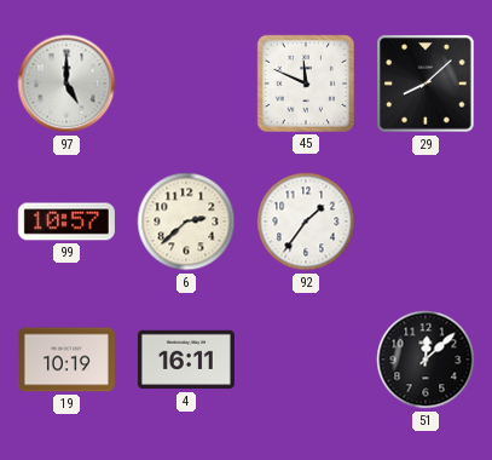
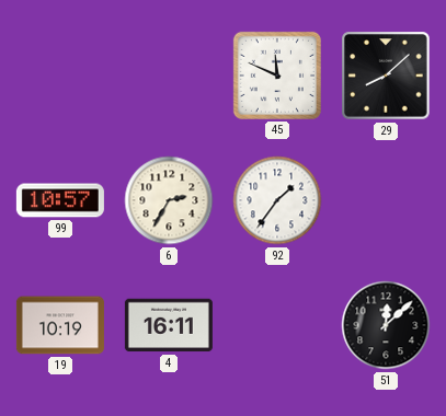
97: 5:00 -> none (66, 84)
6: 2:38 -> 2:35 (169, 200)
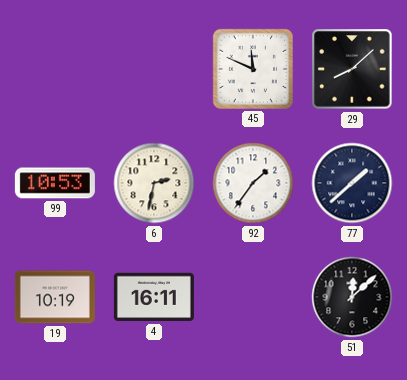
99: 10:57 -> 10:53 (55, 183)
6: 2:35 -> 2:32 (154, 183)
77: none -> 1:38 (352, 183)
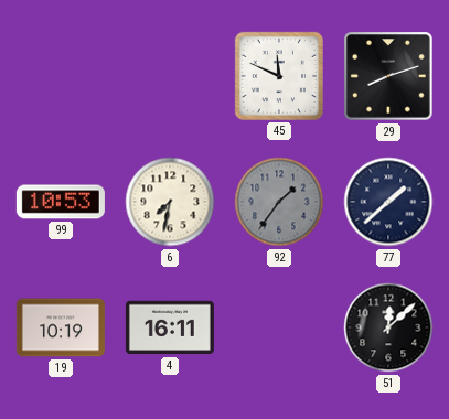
29: 8:08 -> 8:12 (388, 76)
6: 2:32 -> 7:32 (170, 202)
92 dial: white -> grey (279, 202)
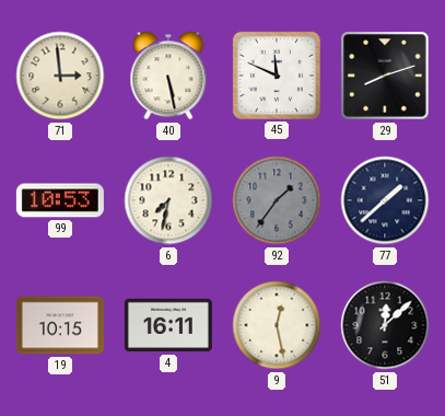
71: none -> 2:59 (60, 76)
40: none -> 5:28 (168, 76)
19: 10:19 -> 10:15 (60, 325)
9: none -> 12:28 (277, 325)
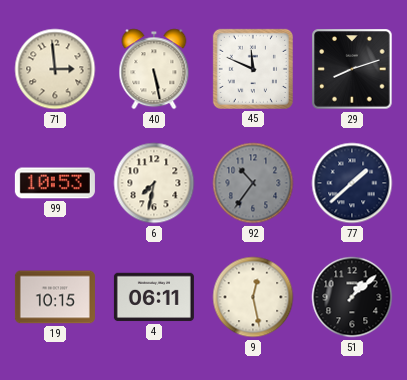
92: 1:36 -> 10:36 (253, 183)
4: 16:11 -> 06:11 (154, 297)
51: 12:08 -> 1:08 (352, 297)
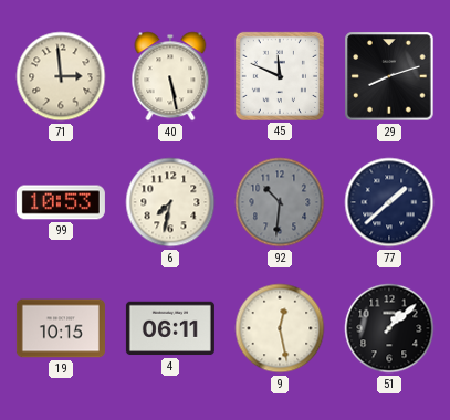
92: 10:36 -> 10:31 (280, 202)
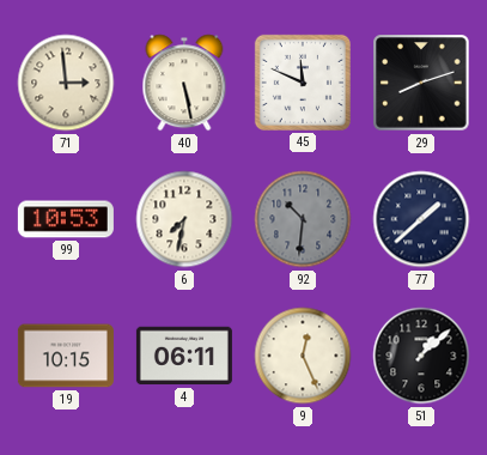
9: 12:28 -> 12:26 (303, 356)
